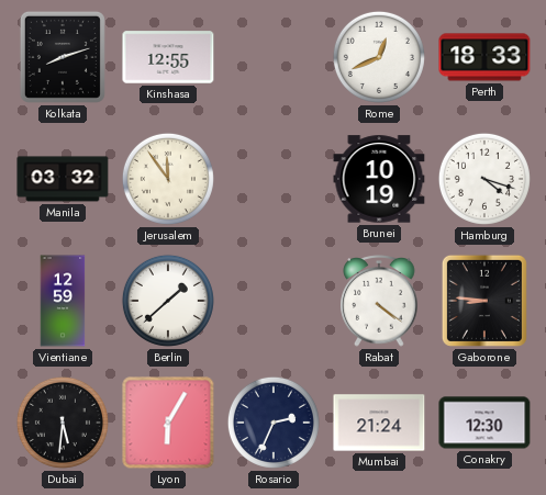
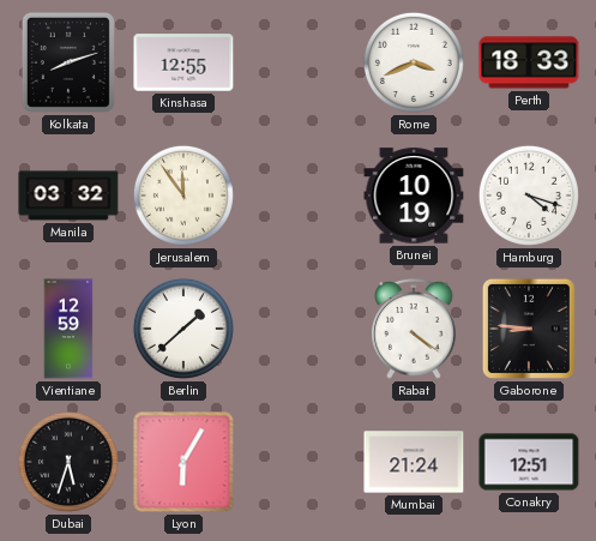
Rome: 12:41 -> 3:41 (414, 62)
Dubai: 5:31 -> 5:33 (68, 462)
Rosario: 2:34 -> none (274, 423)
Conakry: 12:30 -> 12:51 (529, 462)
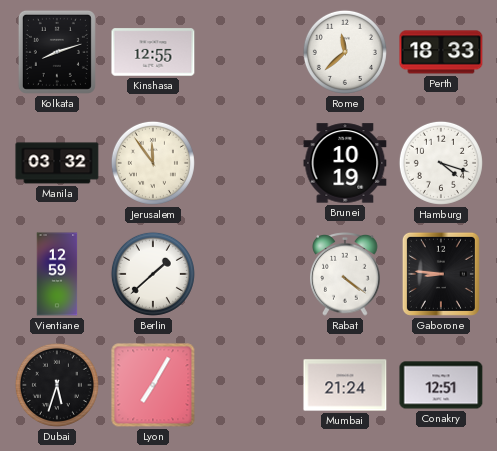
Rome: 3:41 -> 11:38 (345, 52)
Lyon: 6:05 -> 7:05 (153, 385)
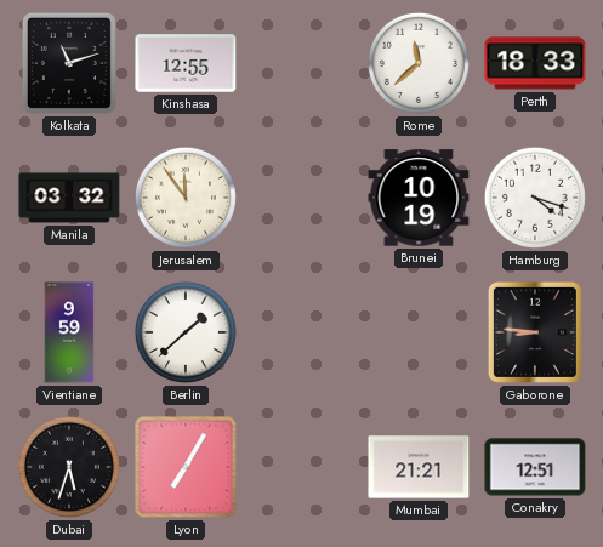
Kolkata: 8:12 -> 11:12 (69, 63)
Vientiane: 12:59 -> 9:59 (69, 332)
Rabat: 4:21 -> none (345, 275)
Mumbai: 21:24 -> 21:21 (419, 467)
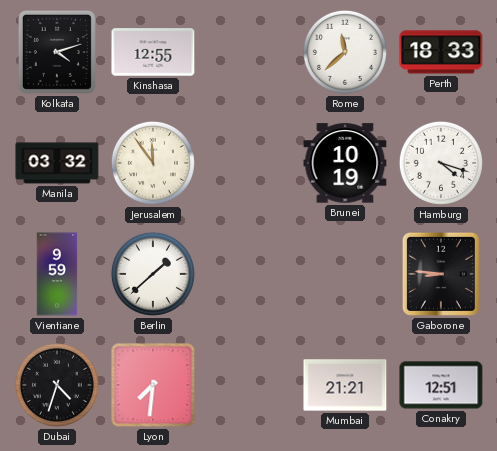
Kolkata: 11:12 -> 4:12 (57, 52)
Dubai: 5:33 -> 4:33 (57, 385)
Lyon: 7:05 -> 7:31 (153, 385)
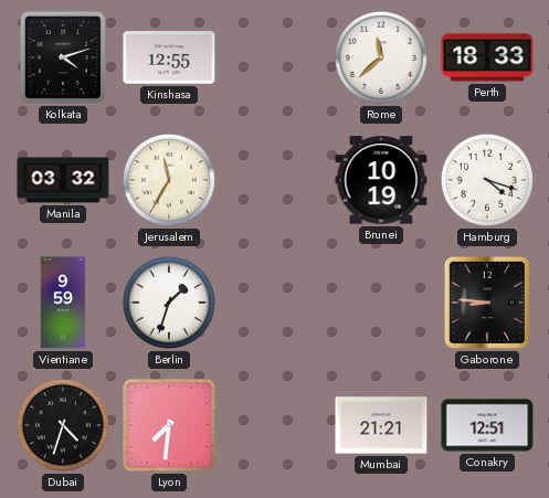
Jerusalem: 11:54 -> 11:35 (169, 180)
Berlin: 1:38 -> 1:33 (169, 303)
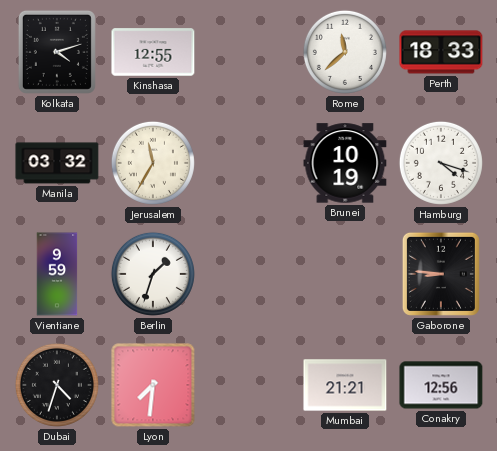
Conakry: 12:51 -> 12:56 (441, 385)
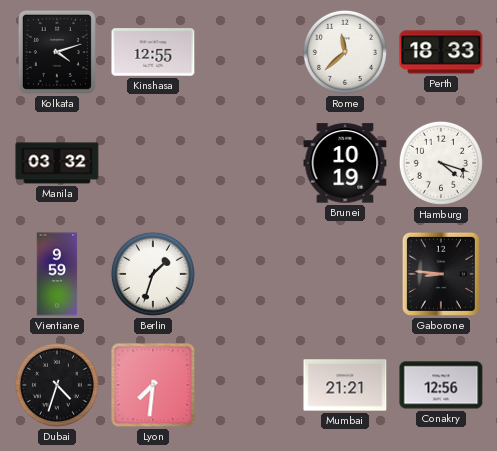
Jerusalem: 11:35 -> none (153, 163)
